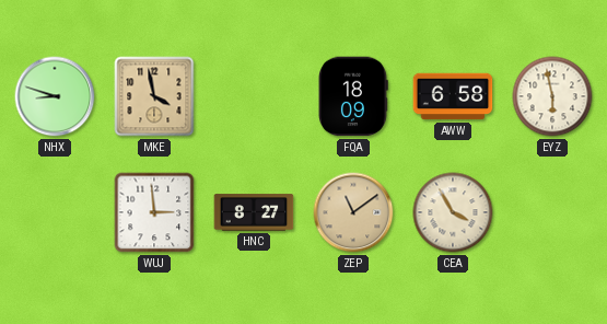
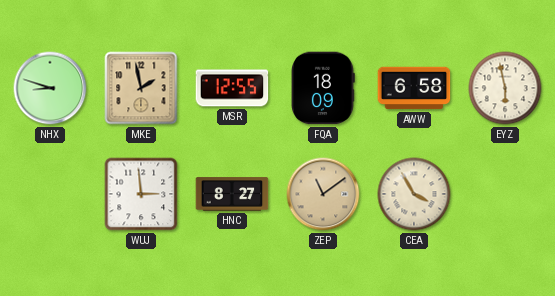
MKE: 3:58 -> 1:58 (141, 88)
MSR: none -> 12:55 (232, 88)
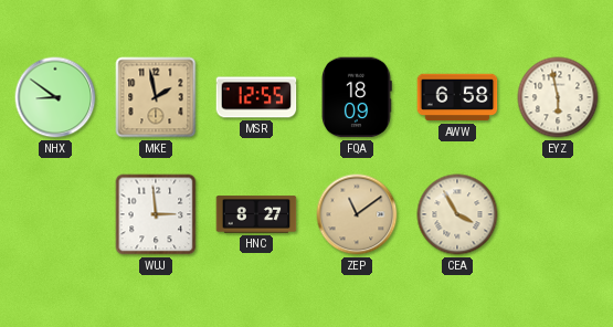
NHX: 8:48 -> 8:51 (55, 97)
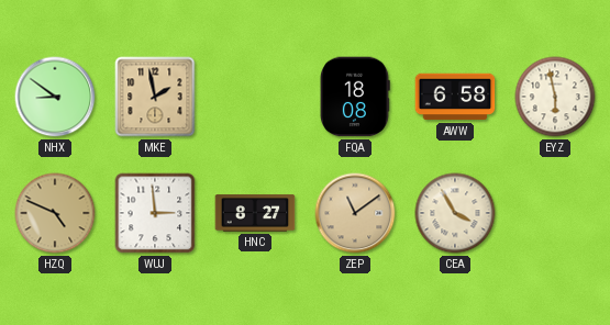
MSR: 12:55 -> none (256, 97)
FQA: 18:09 -> 18:08 (356, 97)
HZQ: none -> 4:49 (55, 213)
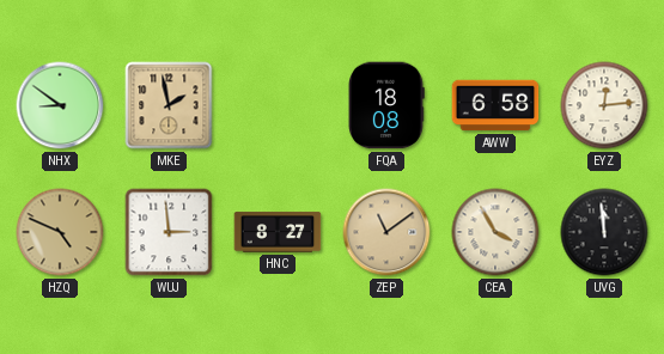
EYZ: 5:58 -> 12:14 (604, 105)
UVG: none -> 11:59 (604, 232)
